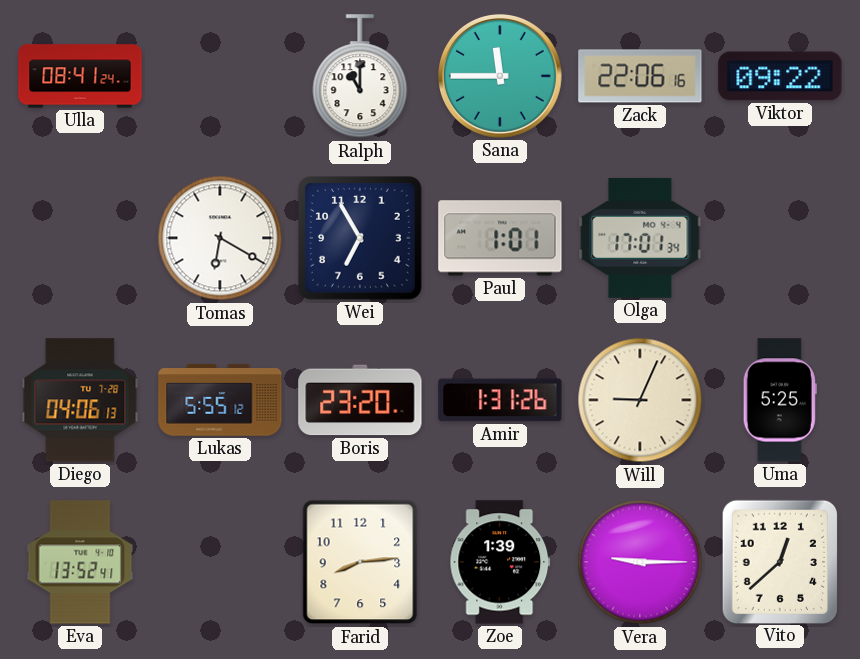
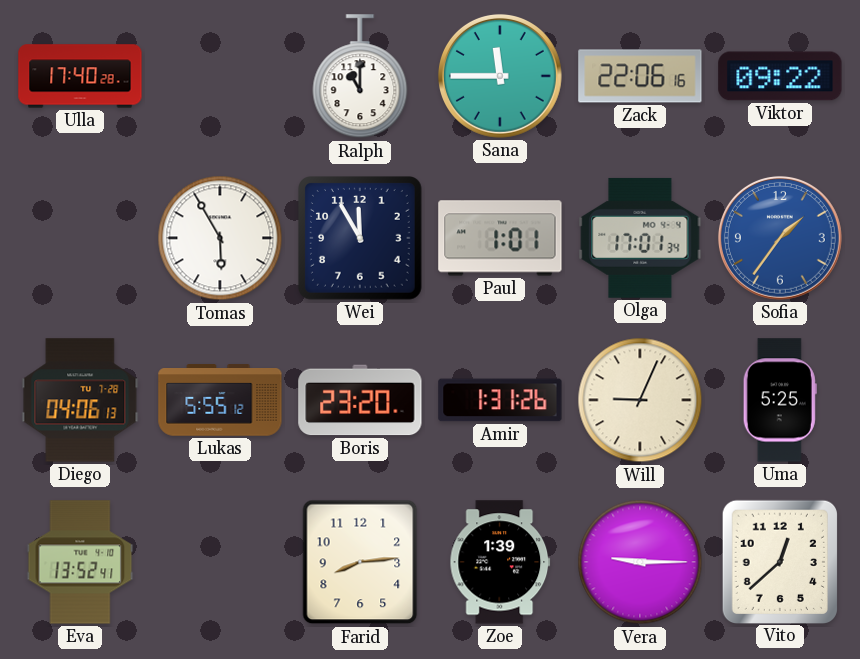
Ulla: 08:41 -> 17:40 (80, 76)
Tomas: 6:20 -> 5:55 (220, 238)
Wei: 6:55 -> 11:55 (361, 239)
Sofia: none -> 1:36 (780, 238)
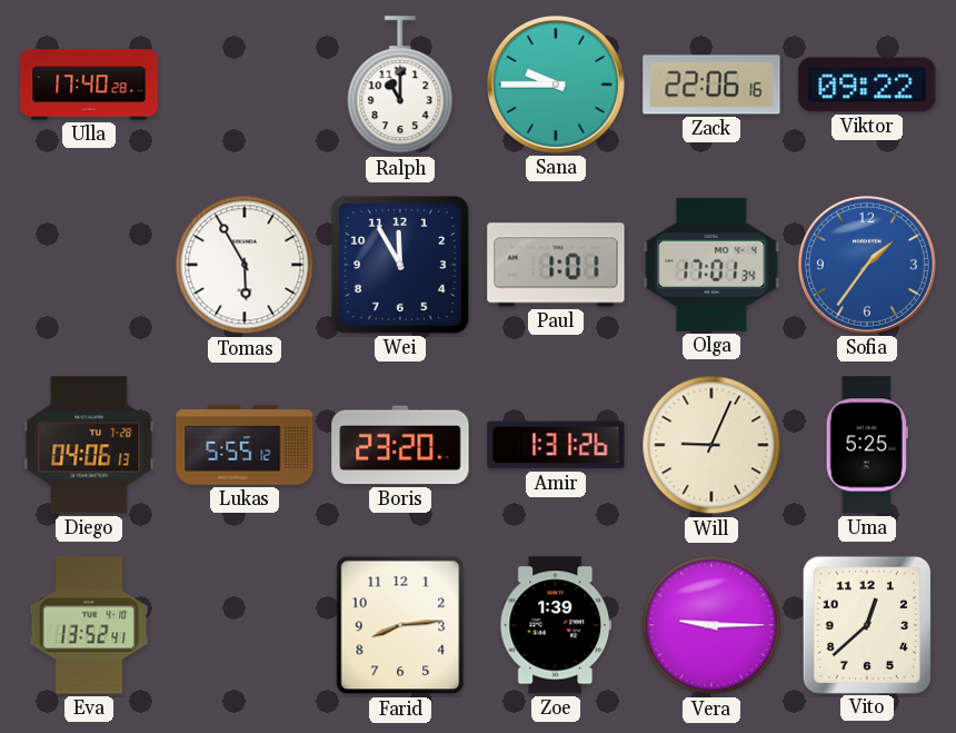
Sana: 11:45 -> 9:45 (556, 85)
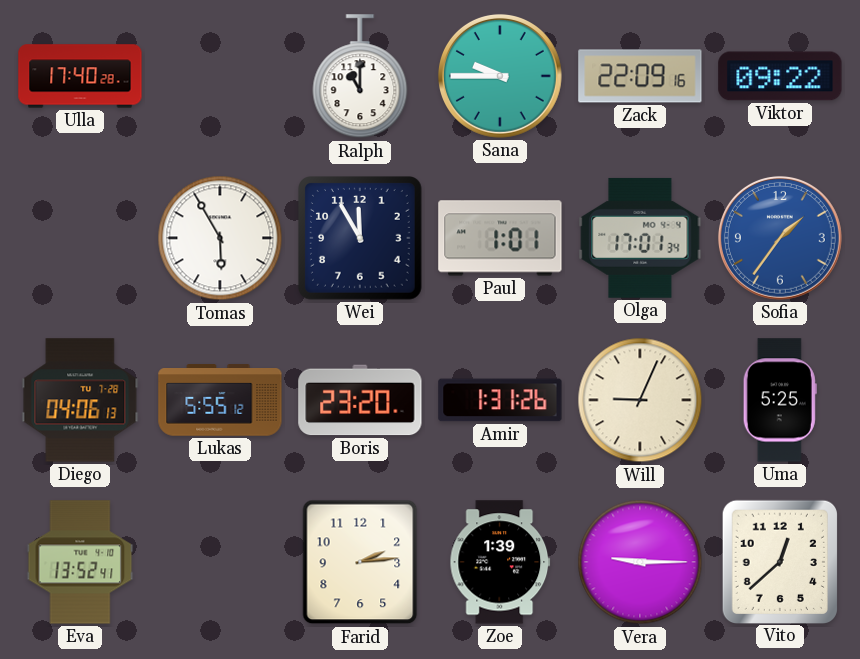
Zack: 22:06 -> 22:09 (640, 76)
Farid: 8:14 -> 2:14 (360, 562)
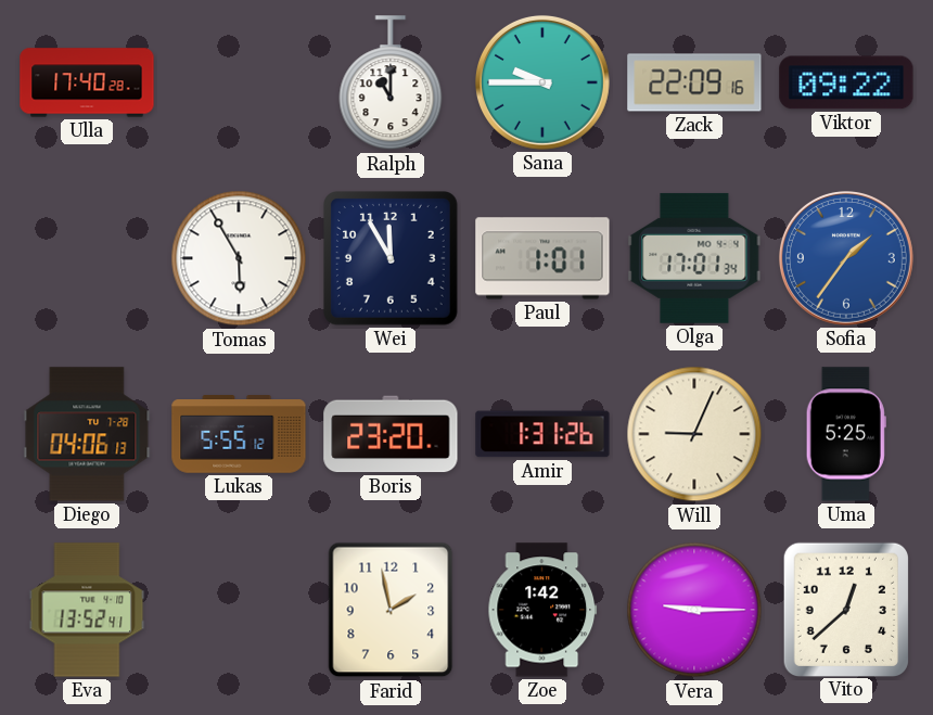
Farid: 2:14 -> 1:58 (391, 610)
Zoe: 1:39 -> 1:42 (542, 610)
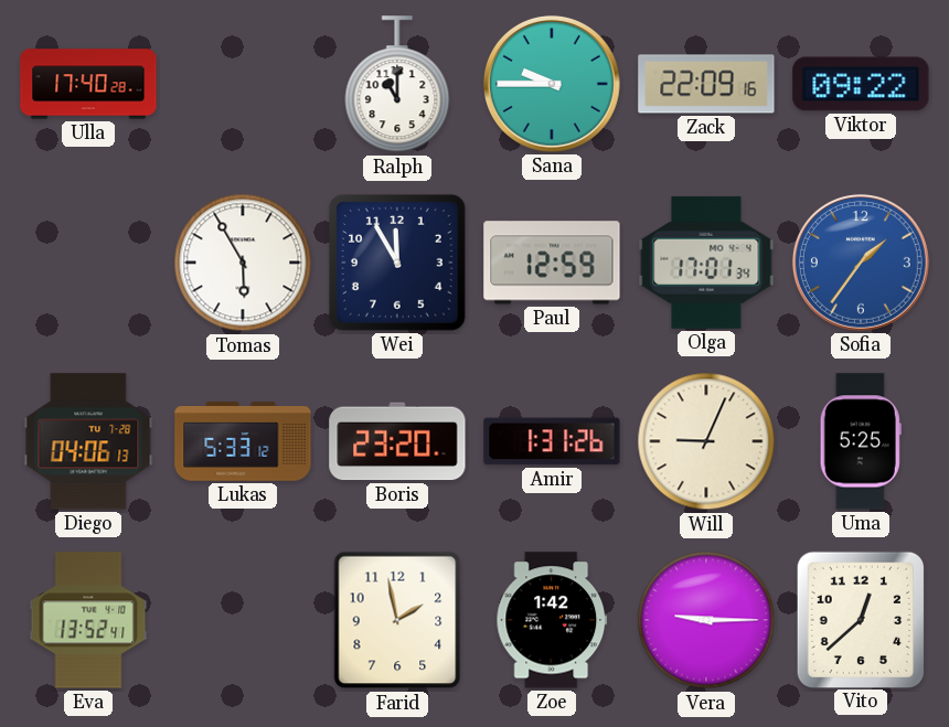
Paul: 1:01 -> 12:59 (552, 263)
Lukas: 5:55 -> 5:33 (243, 441)
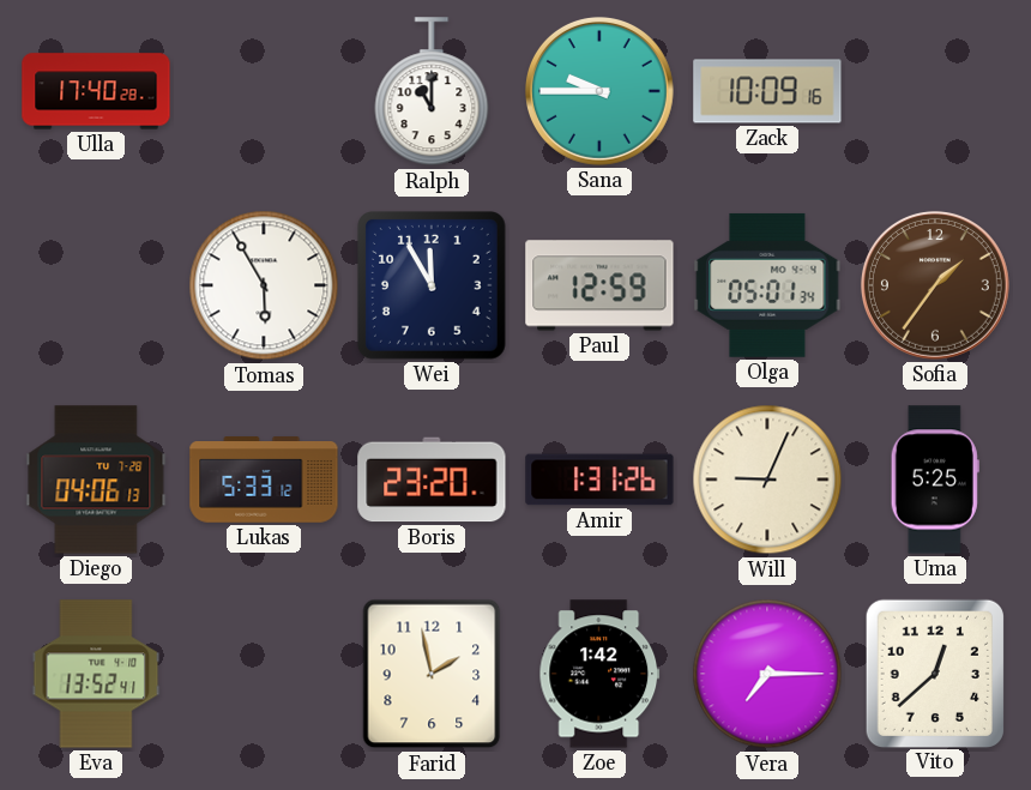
Zack: 22:09 -> 10:09 (767, 91)
Viktor: 09:22 -> none (861, 84)
Olga: 17:01 -> 05:01 (767, 285)
Sofia dial: blue -> brown (935, 285)
Vera: 9:15 -> 7:15 (767, 674)
